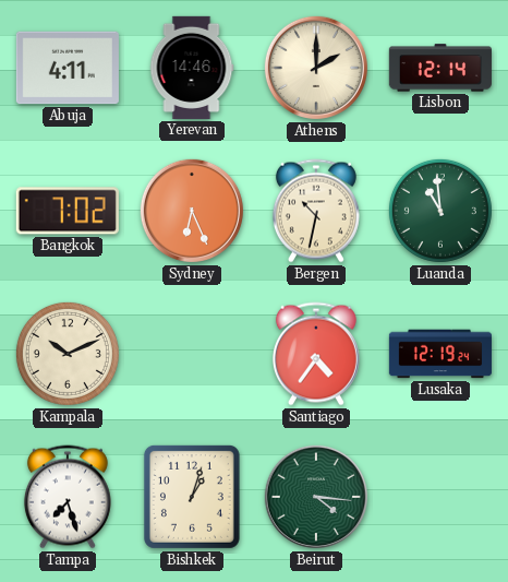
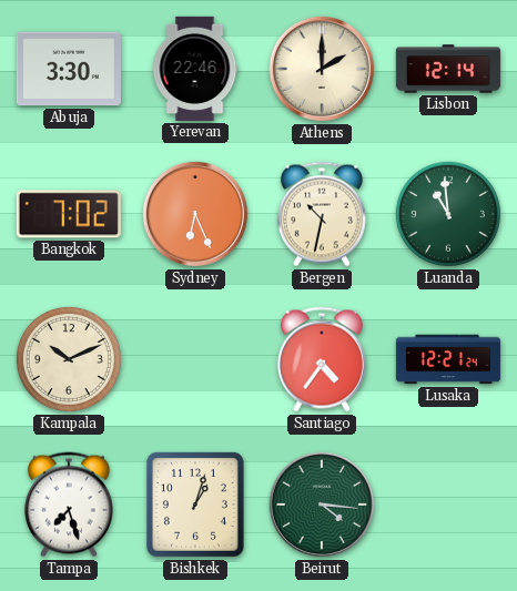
Abuja: 4:11 -> 3:30 (69, 69)
Yerevan: 14:46 -> 22:46 (195, 69)
Lusaka: 12:19 -> 12:21 (447, 359)
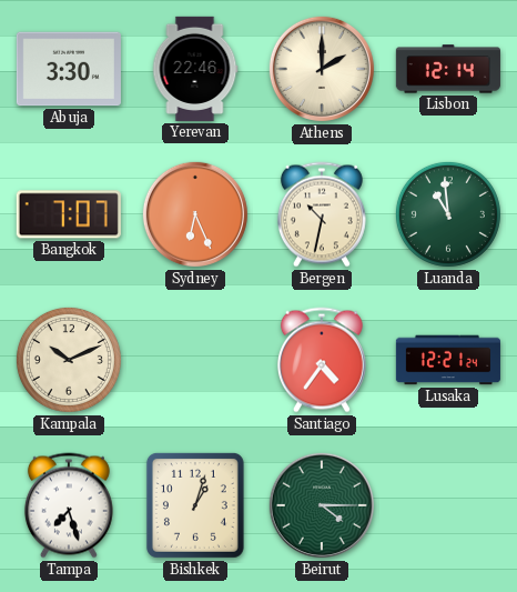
Bangkok: 7:02 -> 7:07 (69, 214)
Beirut: 4:16 -> 4:15 (322, 505)
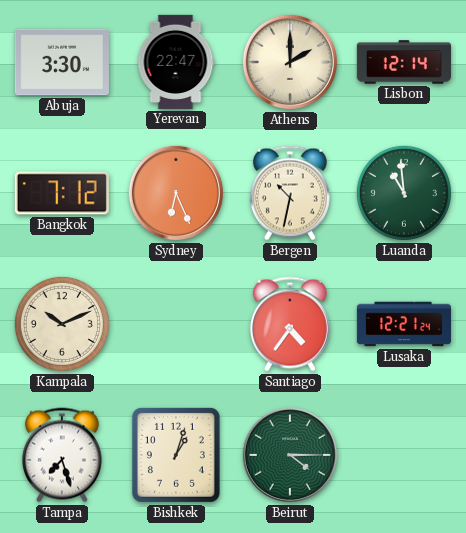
Yerevan: 22:46 -> 22:47 (176, 62)
Bangkok: 7:07 -> 7:12 (62, 193)
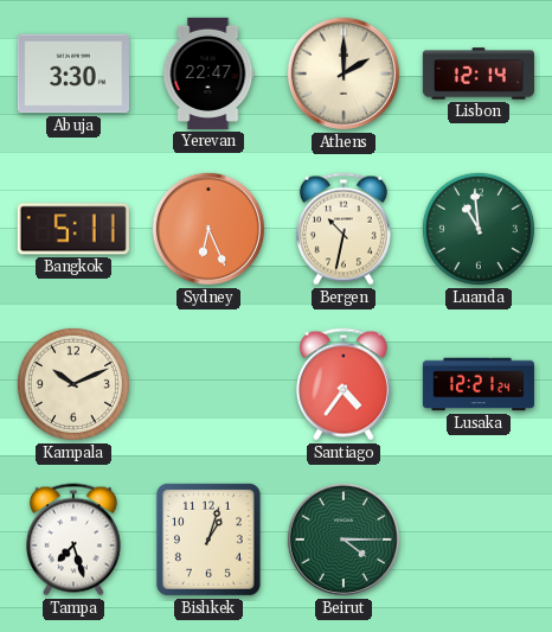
Bangkok: 7:12 -> 5:11 (73, 229)
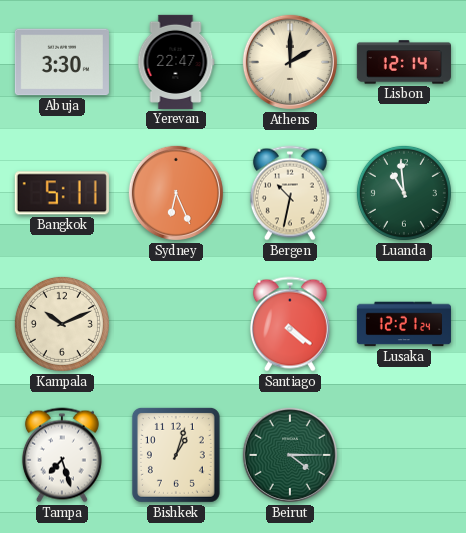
Santiago: 4:36 -> 4:21 (290, 324)
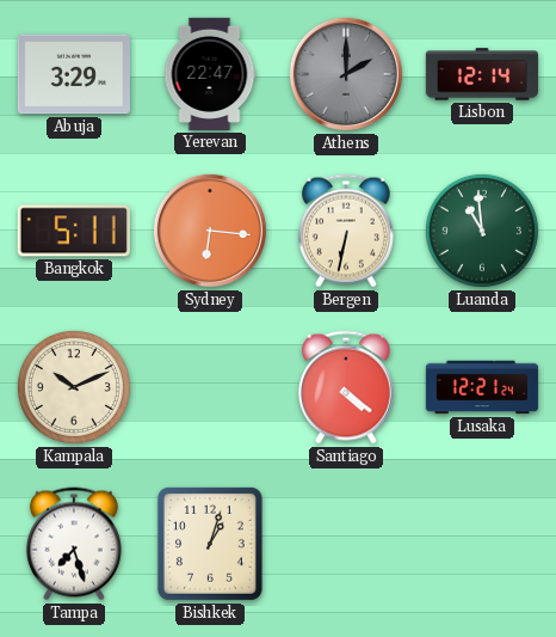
Abuja: 3:30 -> 3:29 (74, 74)
Athens dial: cream -> grey (346, 74)
Sydney: 6:26 -> 6:16 (210, 231)
Bergen: 10:32 -> 6:32 (346, 231)
Beirut: 4:15 -> none (290, 455)
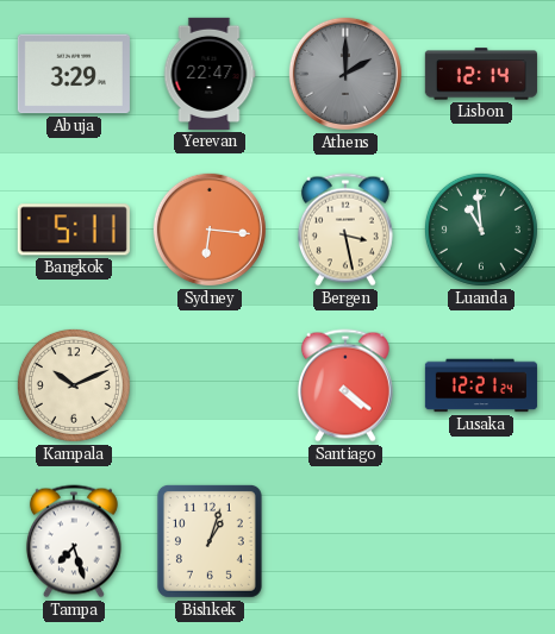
Bergen: 6:32 -> 3:28 (345, 230)
